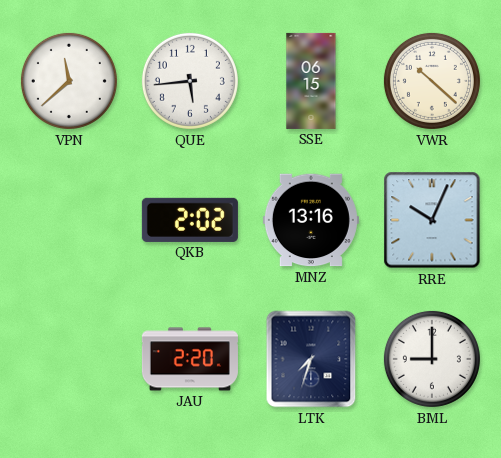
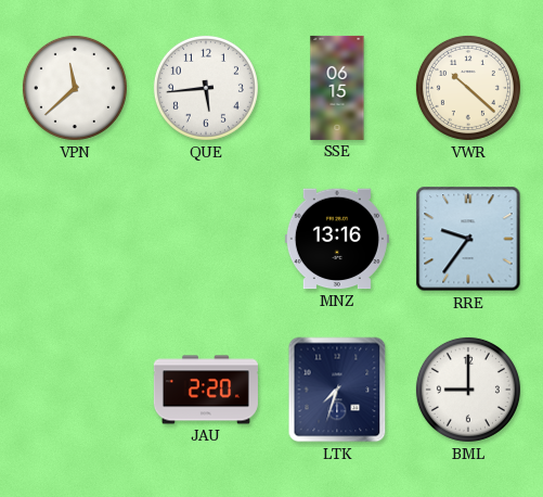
QKB: 2:02 -> none (190, 220)
RRE: 10:04 -> 9:36 (468, 239)
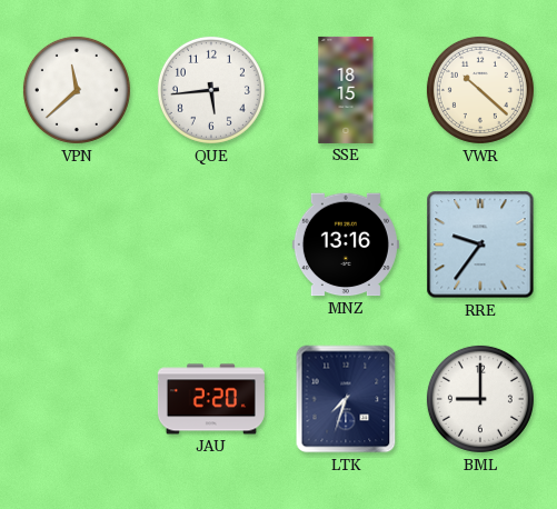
SSE: 06:15 -> 18:15 (346, 90)
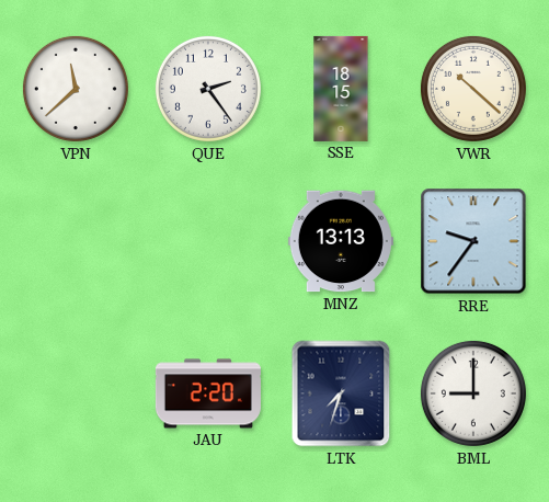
QUE: 5:44 -> 2:24 (208, 89)
MNZ: 13:16 -> 13:13 (341, 241)
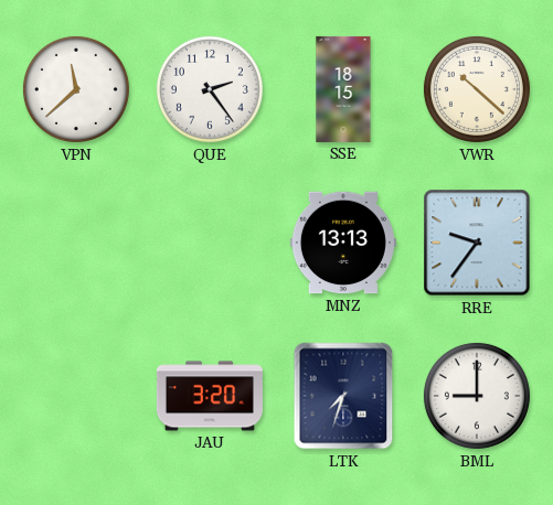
JAU: 2:20 -> 3:20 (210, 396)
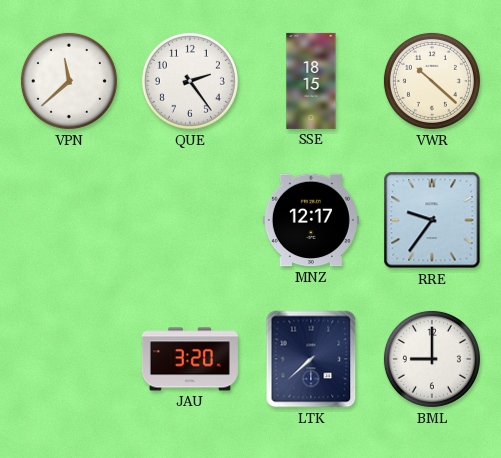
MNZ: 13:13 -> 12:17 (311, 220)
LTK: 7:33 -> 7:38 (311, 359)
